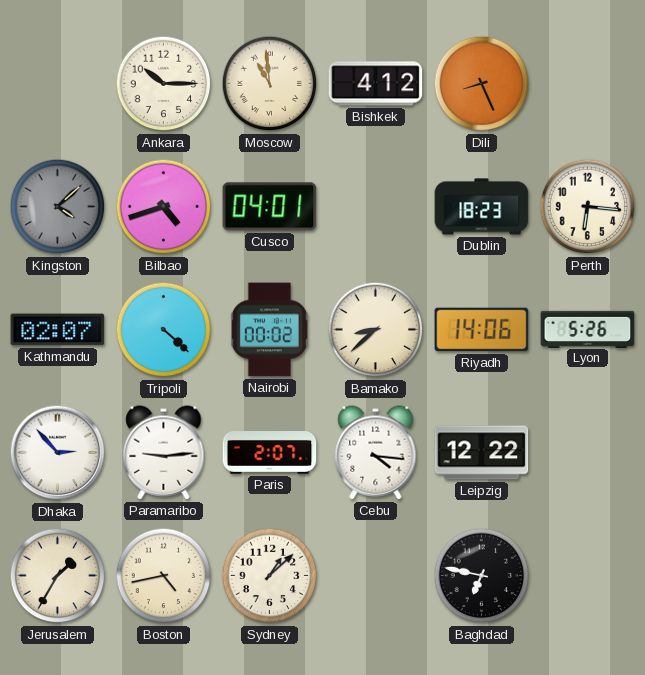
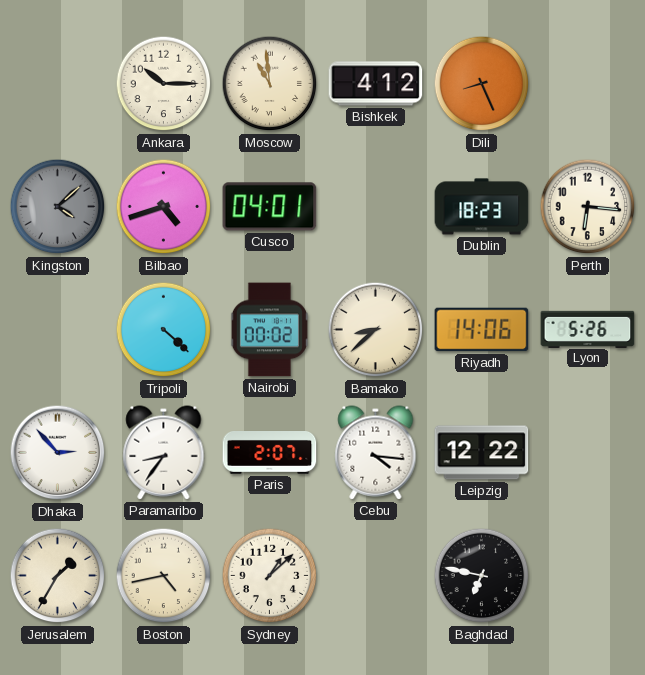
Kathmandu: 02:07 -> none (58, 330)
Paramaribo: 9:14 -> 8:36 (164, 453)
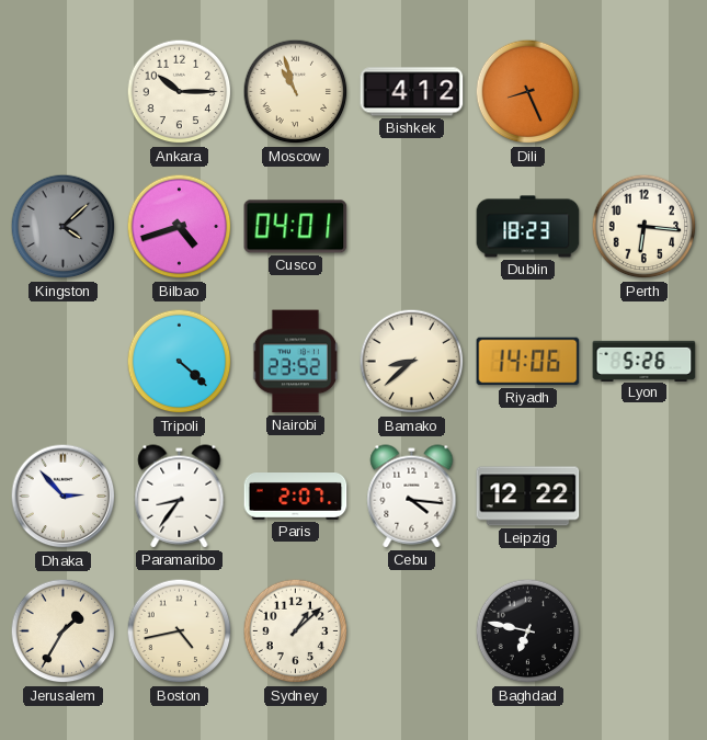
Moscow: 10:59 -> 10:57 (296, 92)
Nairobi: 00:02 -> 23:52 (295, 362)
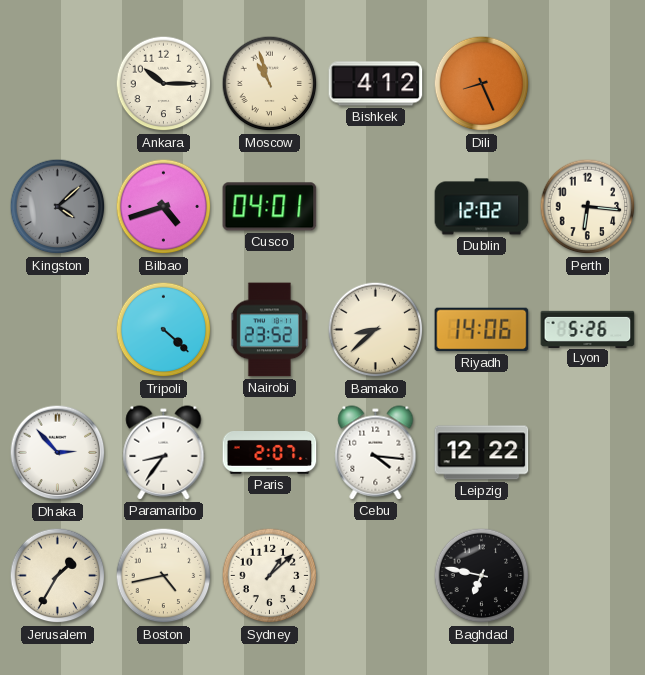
Dublin: 18:23 -> 12:02 (482, 207)
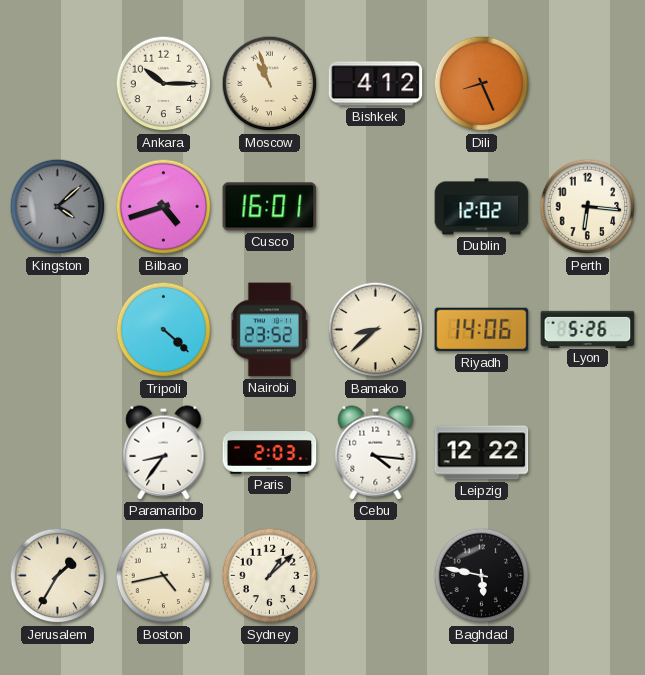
Cusco: 04:01 -> 16:01 (270, 207)
Dhaka: 2:53 -> none (58, 453)
Paris: 2:07 -> 2:03 (270, 453)
Baghdad: 6:47 -> 5:47 (482, 576)
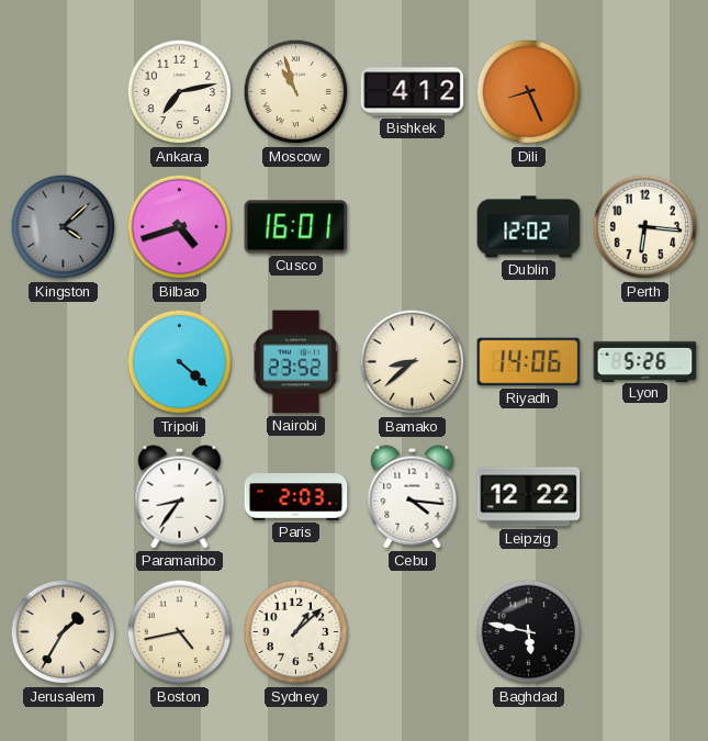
Ankara: 10:15 -> 7:13 (180, 92)
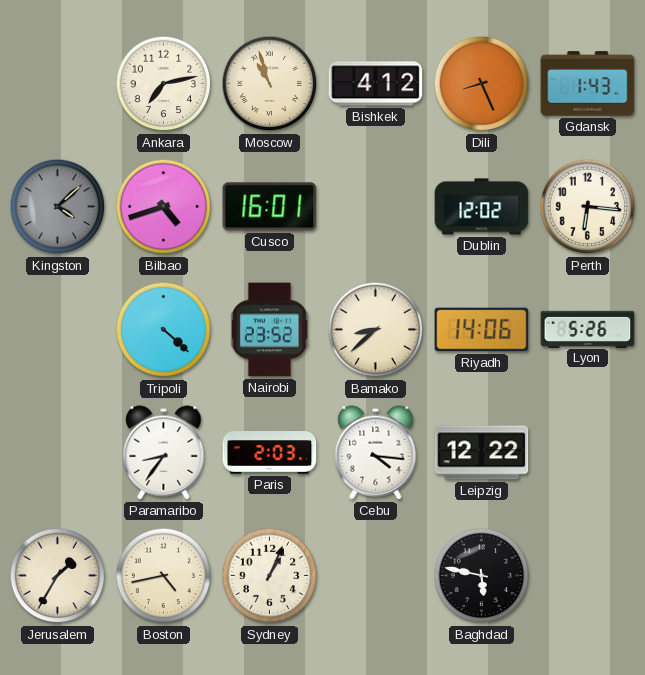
Gdansk: none -> 1:43 (588, 84)
Sydney: 1:08 -> 1:04 (270, 576)
